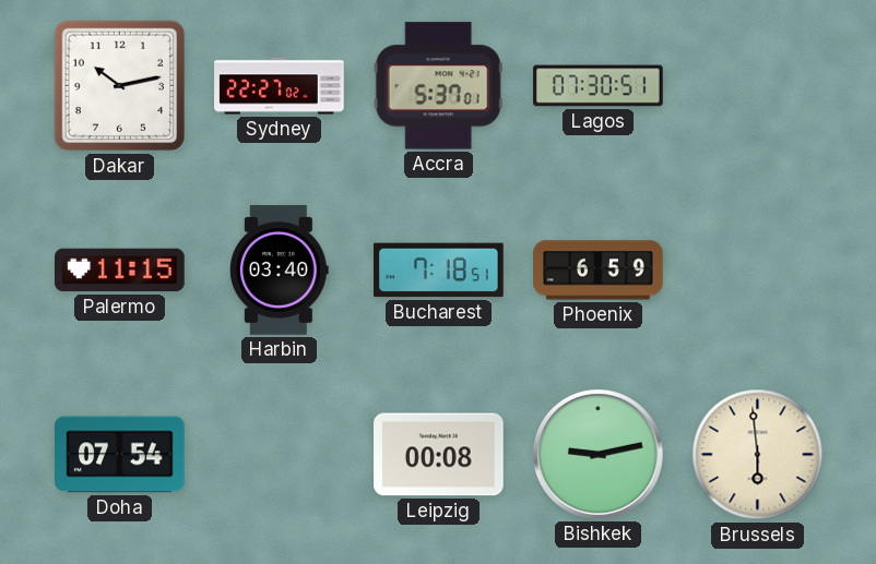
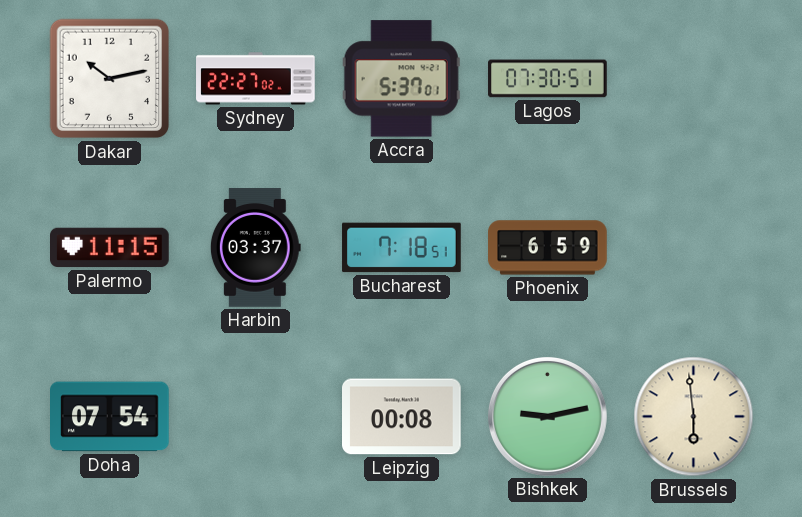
Harbin: 03:40 -> 03:37 (255, 248)
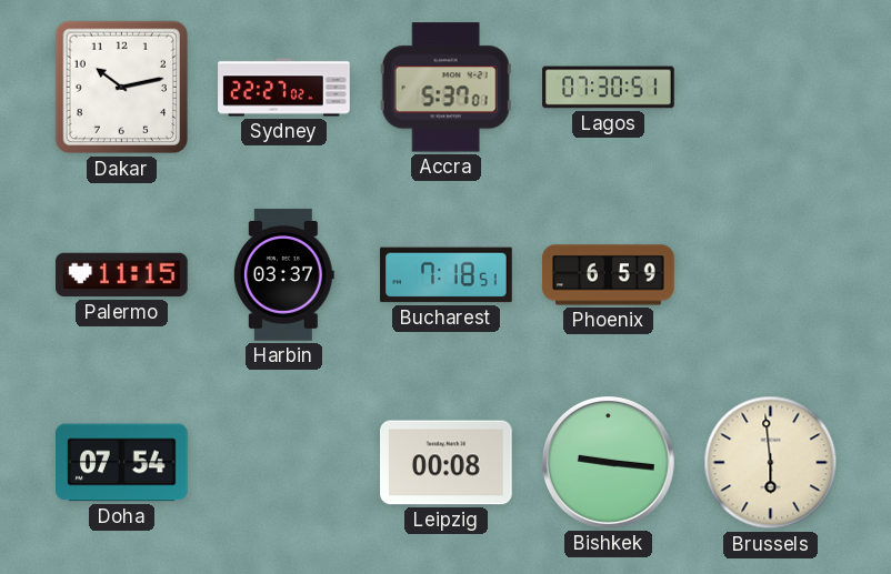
Bishkek: 9:13 -> 9:16 (608, 462)
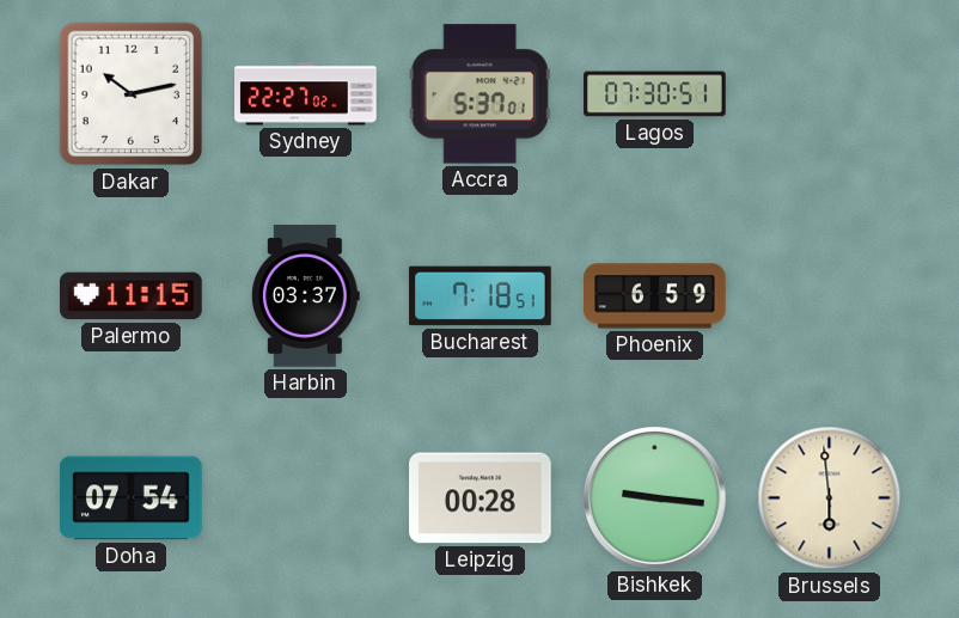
Leipzig: 00:08 -> 00:28 (481, 498)
